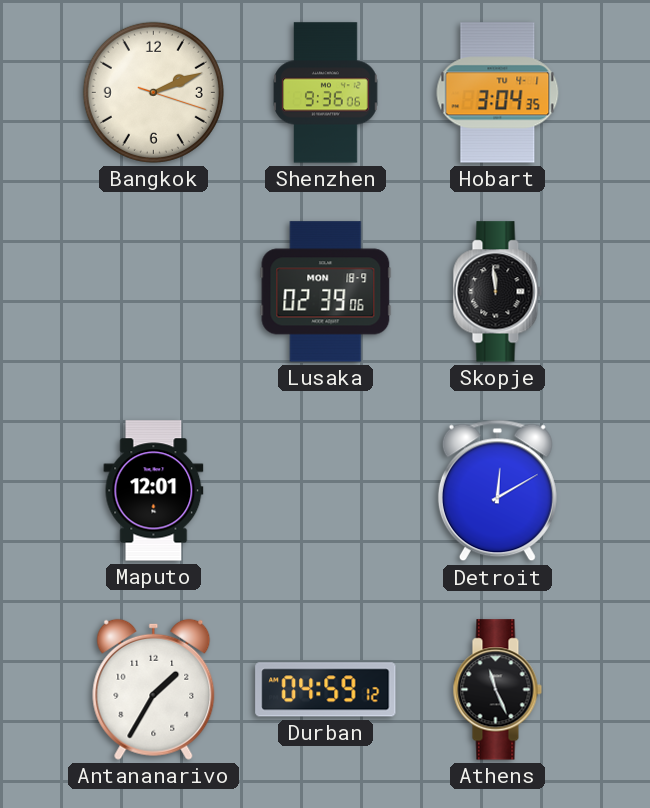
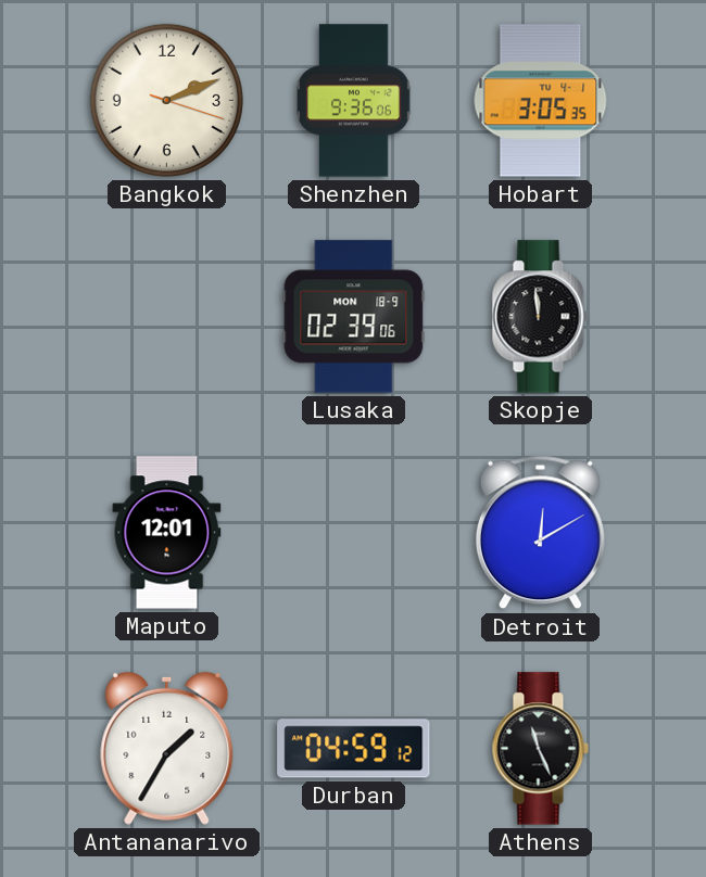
Hobart: 3:04 -> 3:05 (541, 101)
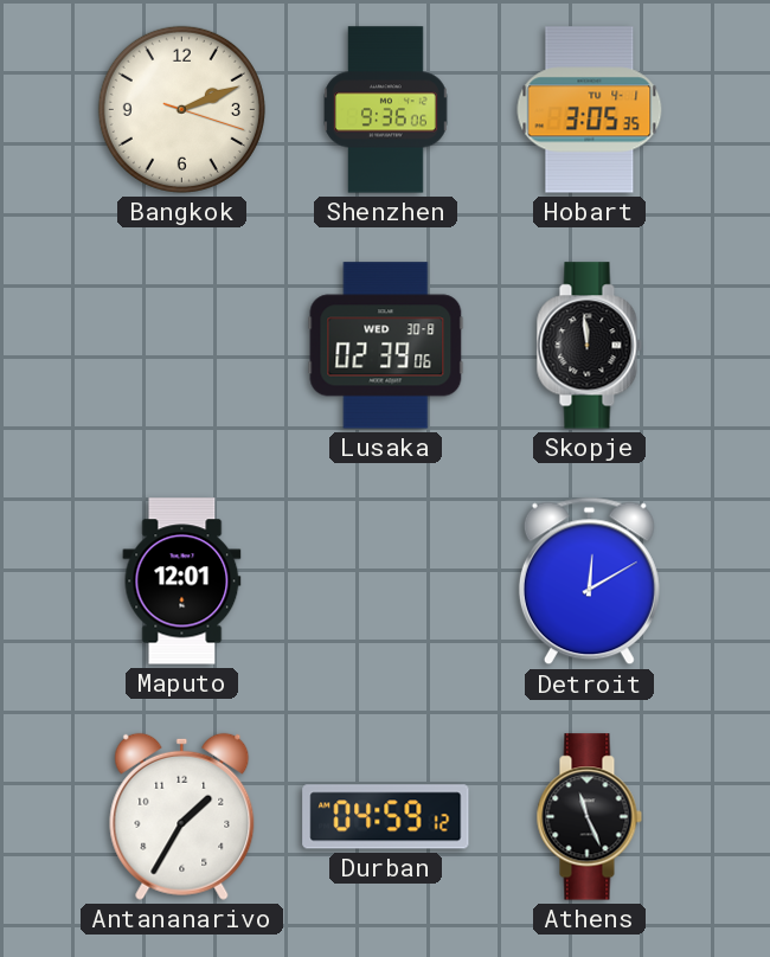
Lusaka date: MON 18-9 -> WED 30-8 (386, 346)
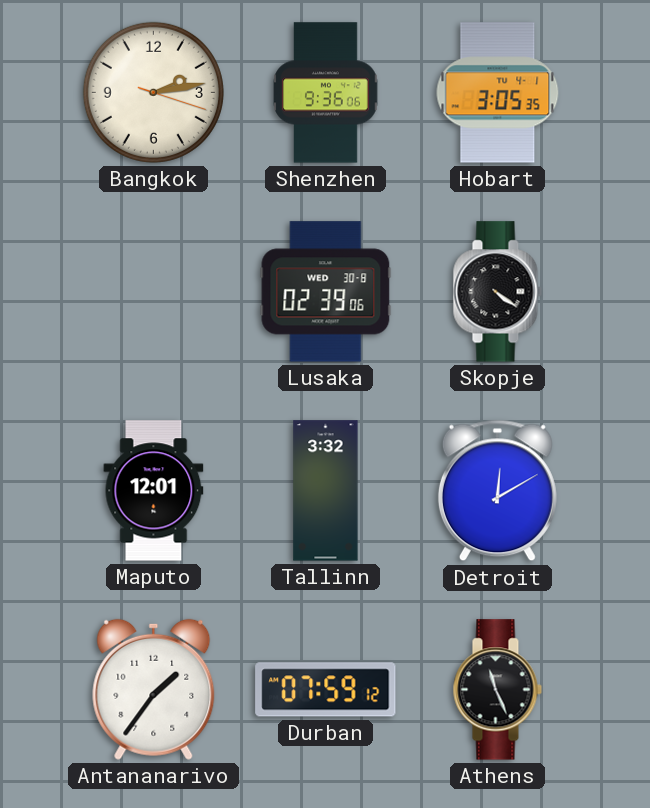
Bangkok: 2:11 -> 2:13 (153, 92)
Skopje: 11:59 -> 4:21 (497, 292)
Tallinn: none -> 3:32 (326, 491)
Antananarivo: 1:35 -> 1:36 (154, 689)
Durban: 04:59 -> 07:59 (326, 690)
